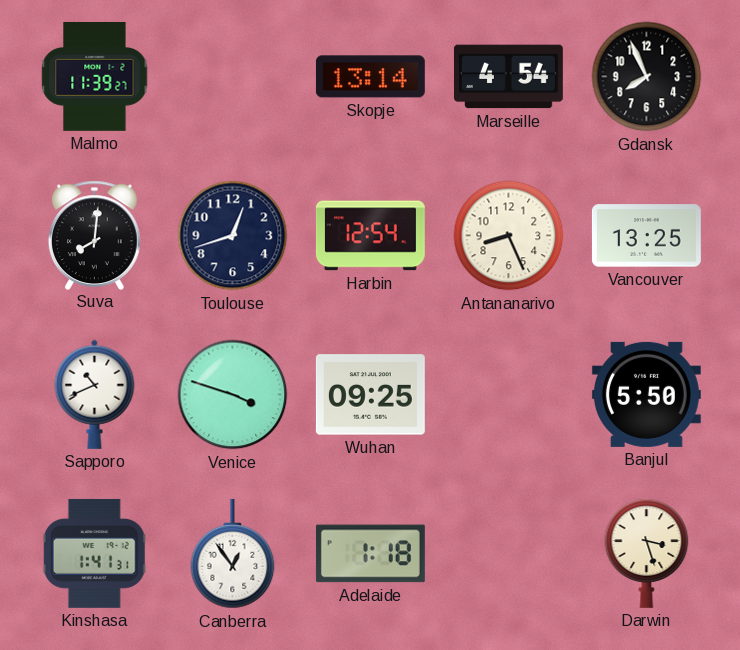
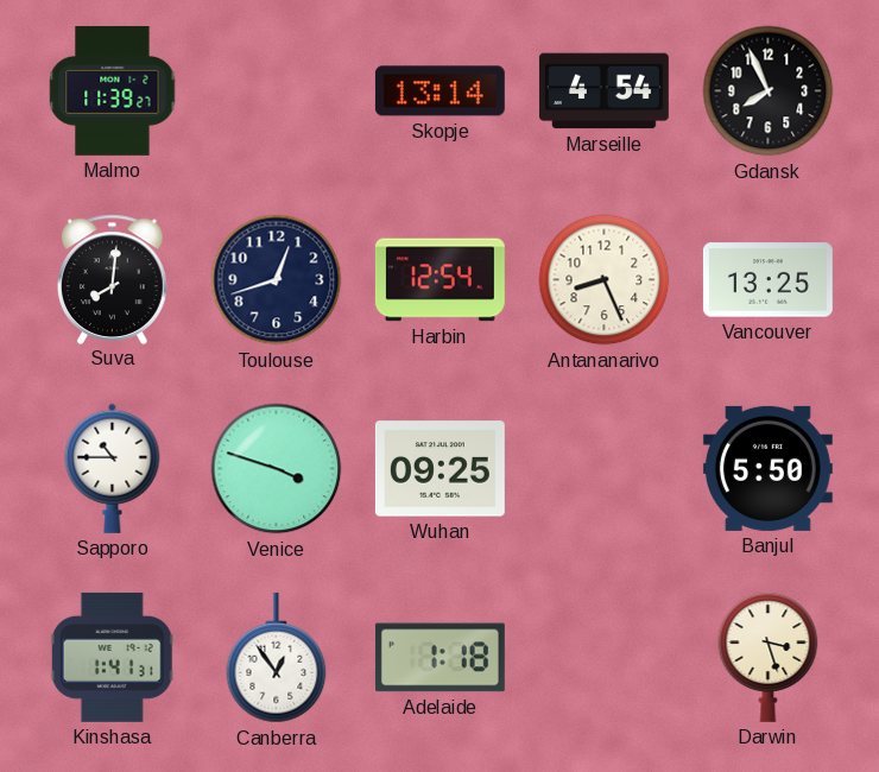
Sapporo: 10:41 -> 10:45 (113, 468)
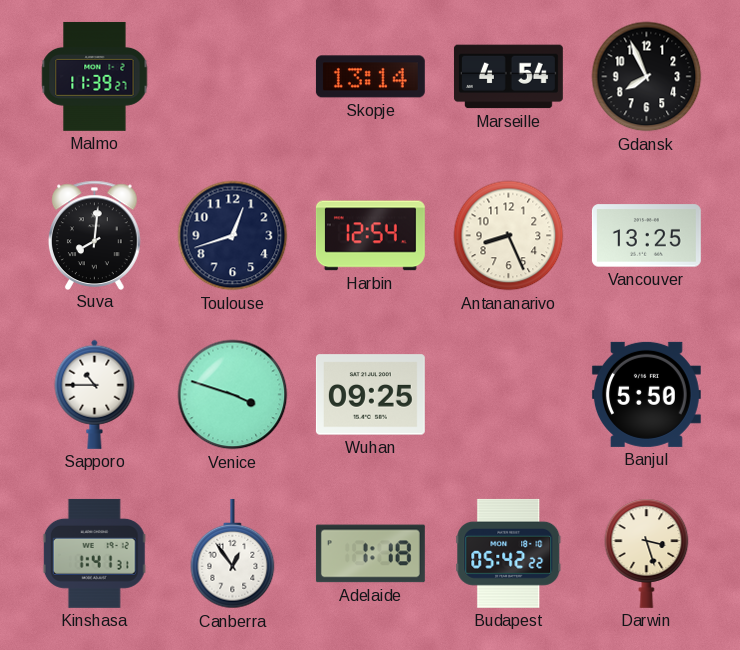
Budapest: none -> 05:42 (509, 553)
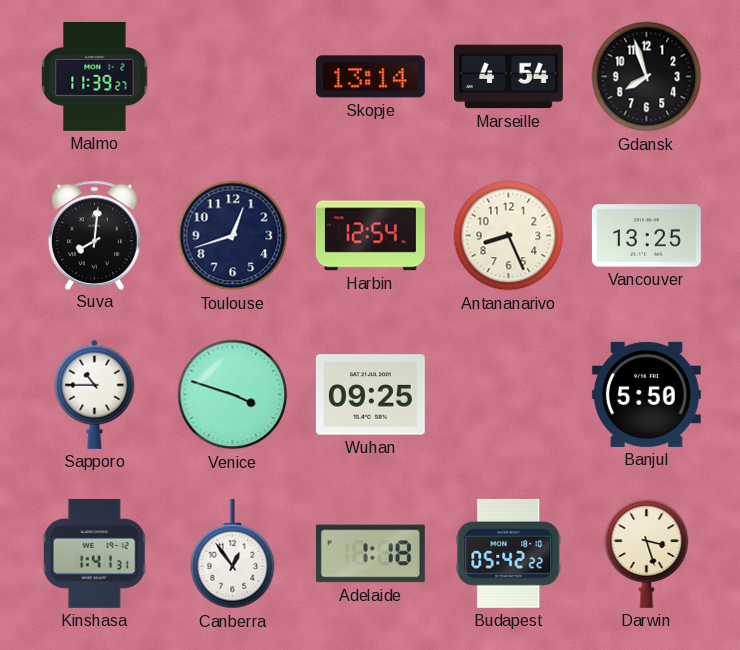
Gdansk: 7:56 -> 7:57 (647, 77)
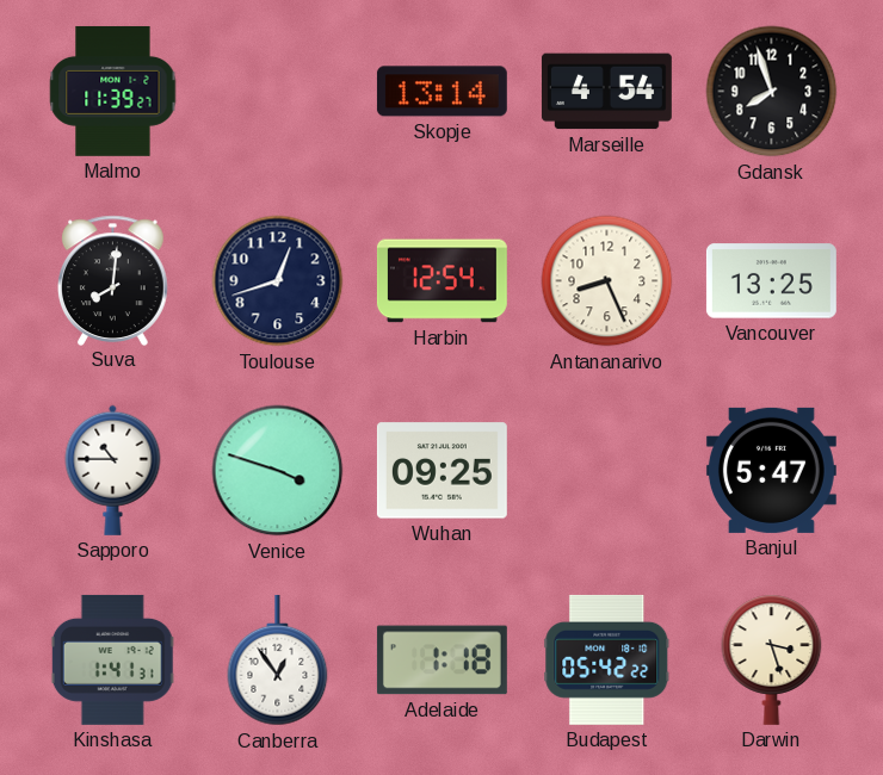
Banjul: 5:50 -> 5:47 (771, 470)
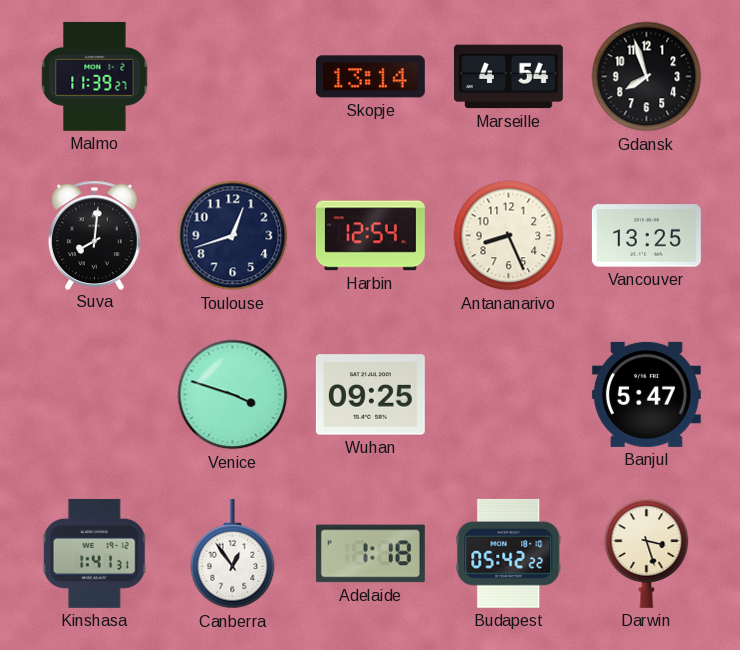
Sapporo: 10:45 -> none (113, 470)
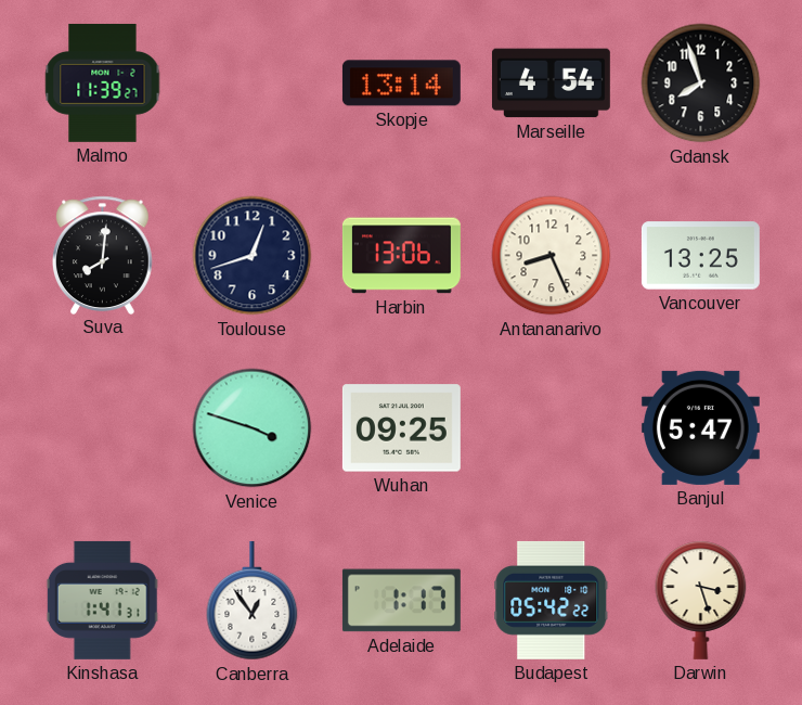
Harbin: 12:54 -> 13:06 (401, 256)
Adelaide: 1:18 -> 1:17 (401, 601)
